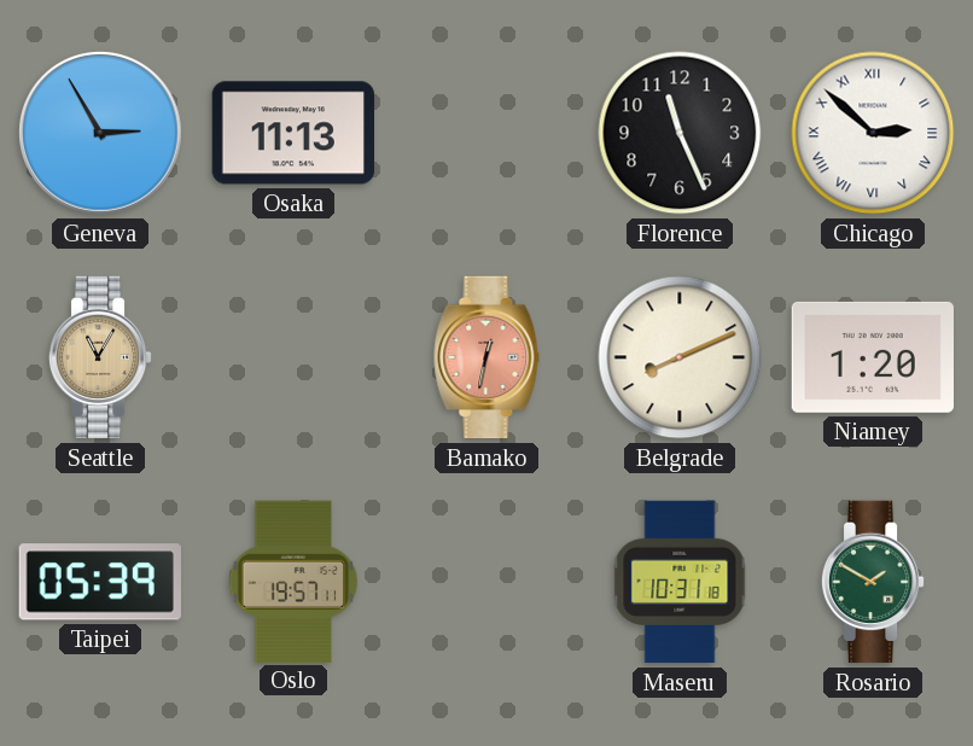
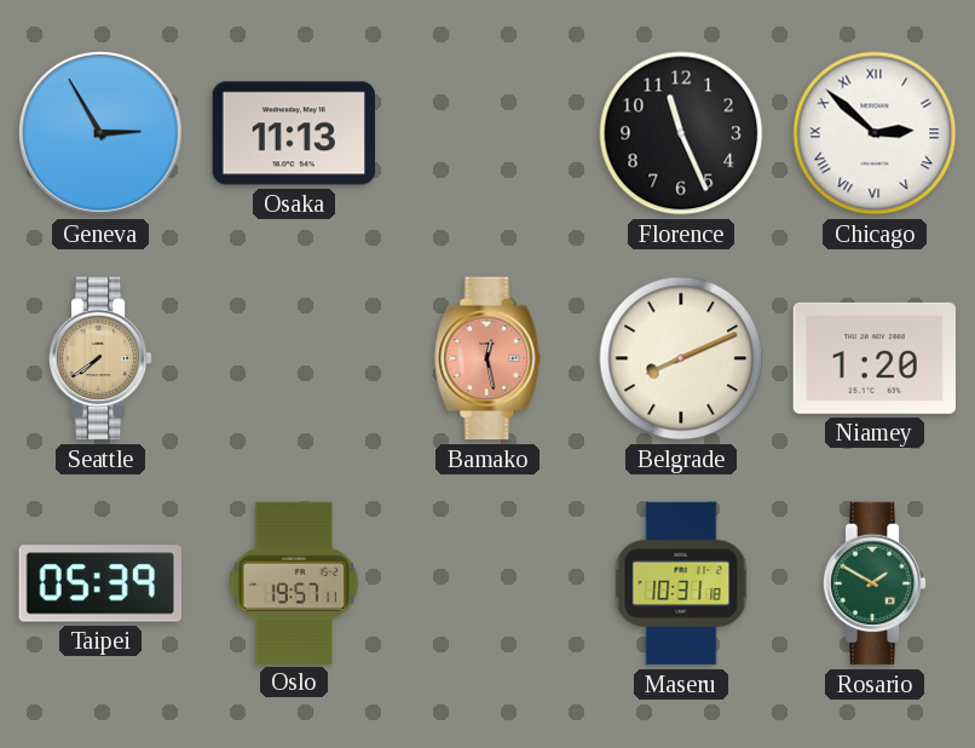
Seattle: 11:05 -> 7:39 (100, 358)
Bamako: 12:32 -> 12:28 (487, 358)
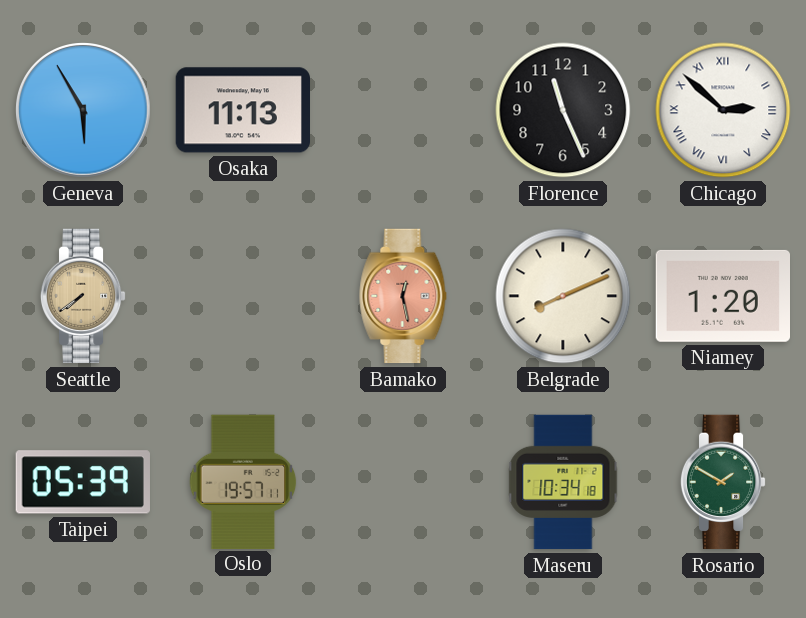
Geneva: 2:55 -> 5:55 (84, 111)
Maseru: 10:31 -> 10:34 (563, 482)
